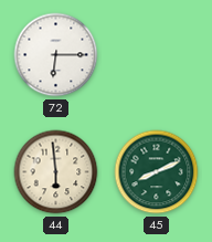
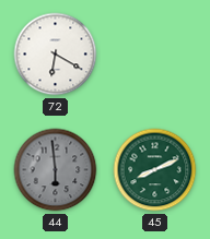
72: 6:15 -> 6:20 (56, 55)
44 dial: cream -> grey (56, 170)
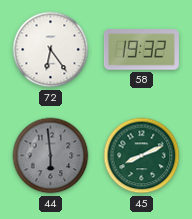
72: 6:20 -> 6:24 (51, 50)
58: none -> 19:32 (141, 50)
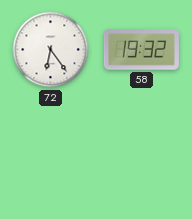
44: 5:59 -> none (51, 156)
45: 8:11 -> none (142, 156)
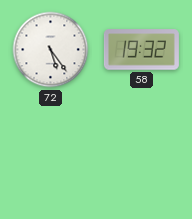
72: 6:24 -> 5:24 (51, 50)
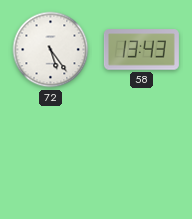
58: 19:32 -> 13:43 (141, 50)
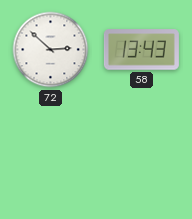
72: 5:24 -> 2:52 (51, 50)
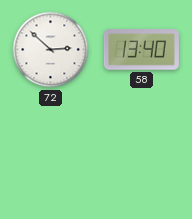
58: 13:43 -> 13:40 (141, 50)
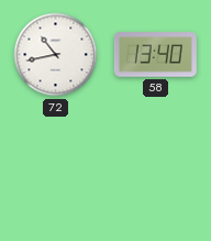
72: 2:52 -> 10:43 (56, 55)
